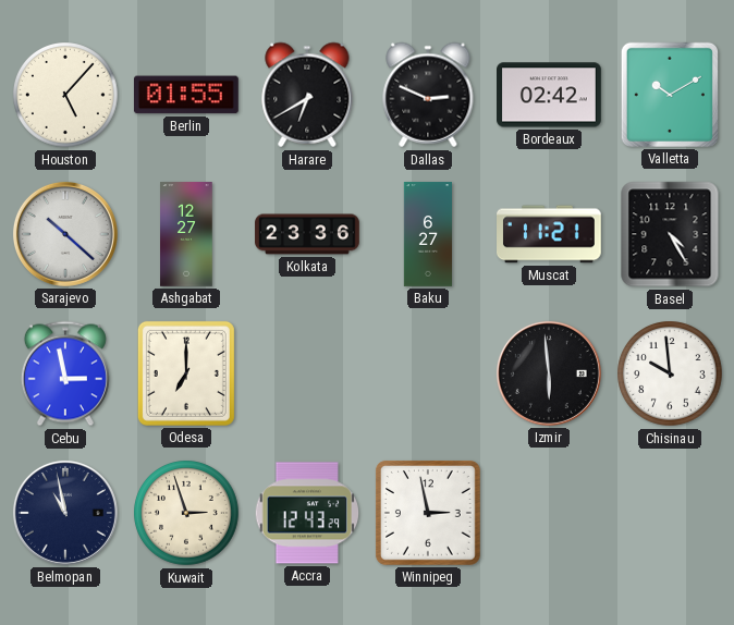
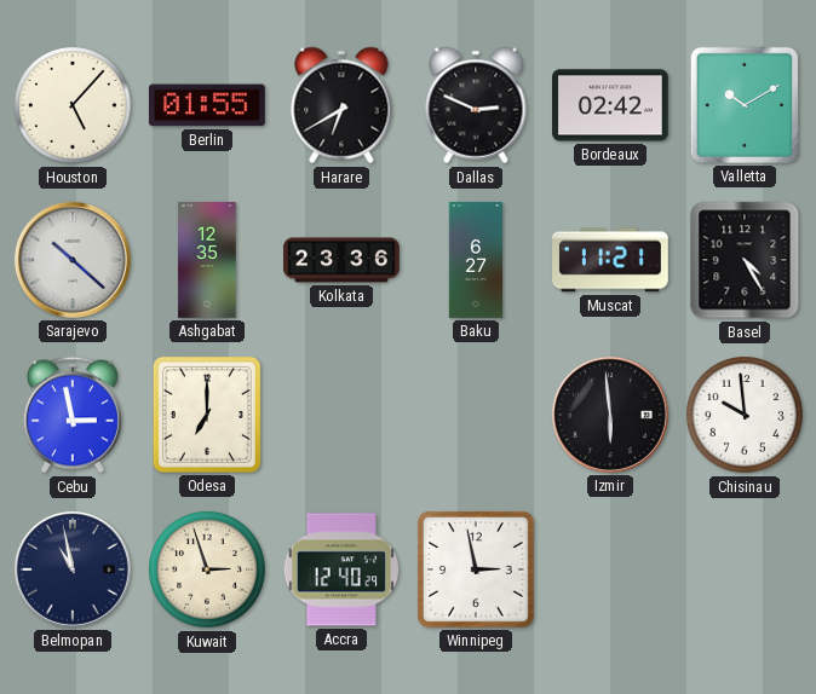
Ashgabat: 12:27 -> 12:35 (207, 260)
Accra: 12:43 -> 12:40 (341, 569)
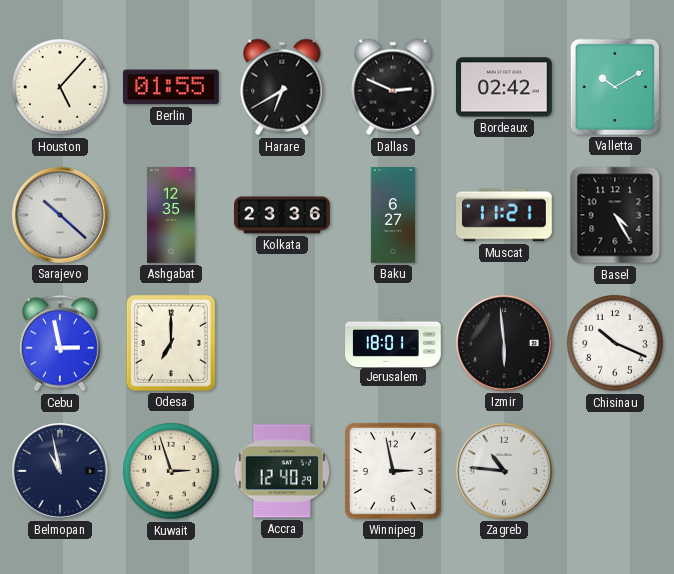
Jerusalem: none -> 18:01 (393, 342)
Chisinau: 9:59 -> 10:19 (616, 344)
Zagreb: none -> 10:46 (504, 471)
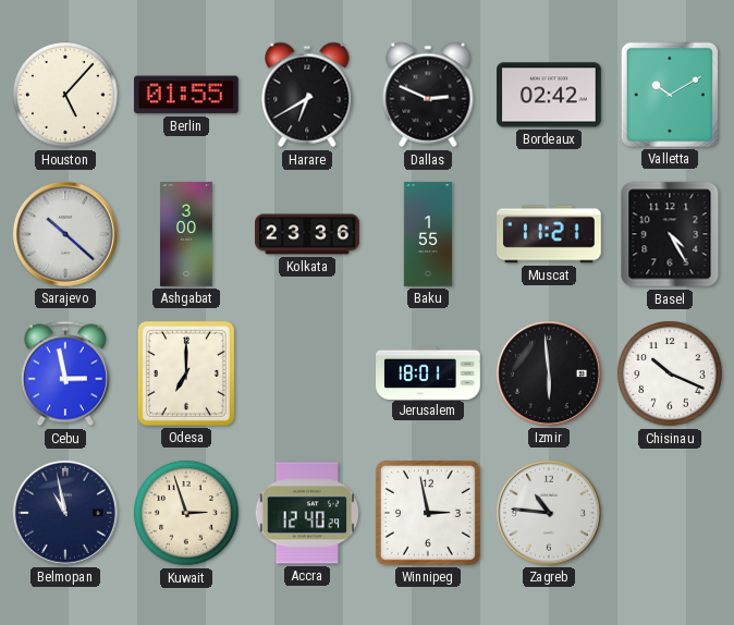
Ashgabat: 12:35 -> 3:00 (186, 234)
Baku: 6:27 -> 1:55 (427, 234)
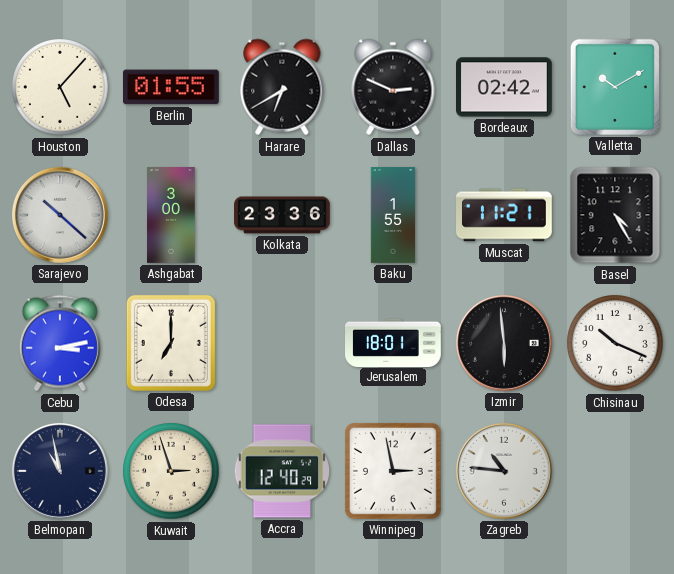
Cebu: 2:58 -> 3:13 (60, 343)
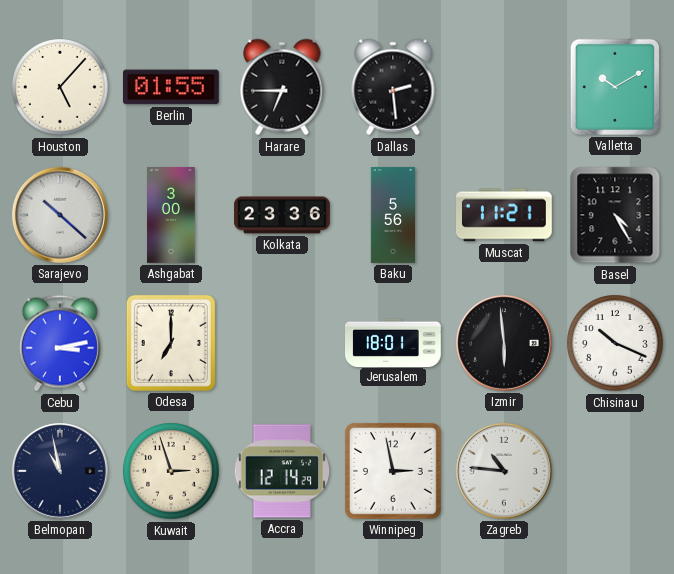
Harare: 6:40 -> 6:45 (282, 87)
Dallas: 2:49 -> 2:29 (393, 87)
Bordeaux: 02:42 -> none (505, 87)
Baku: 1:55 -> 5:56 (392, 215)
Accra: 12:40 -> 12:14 (282, 471)
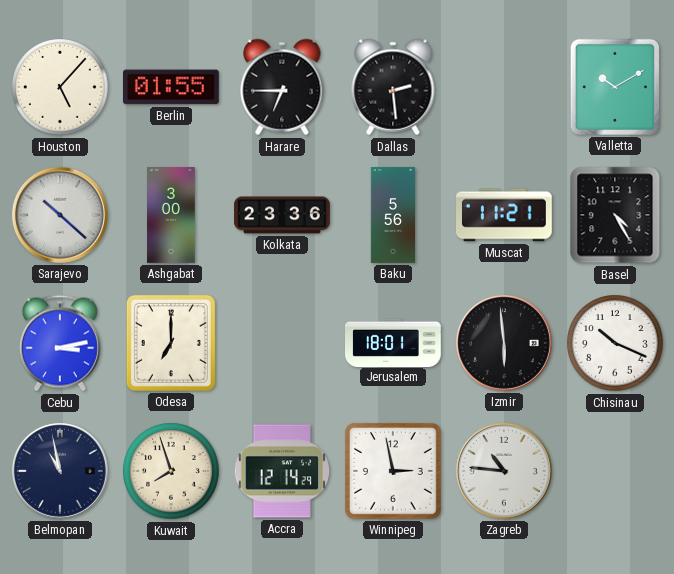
Kuwait: 2:57 -> 7:57 (172, 472)
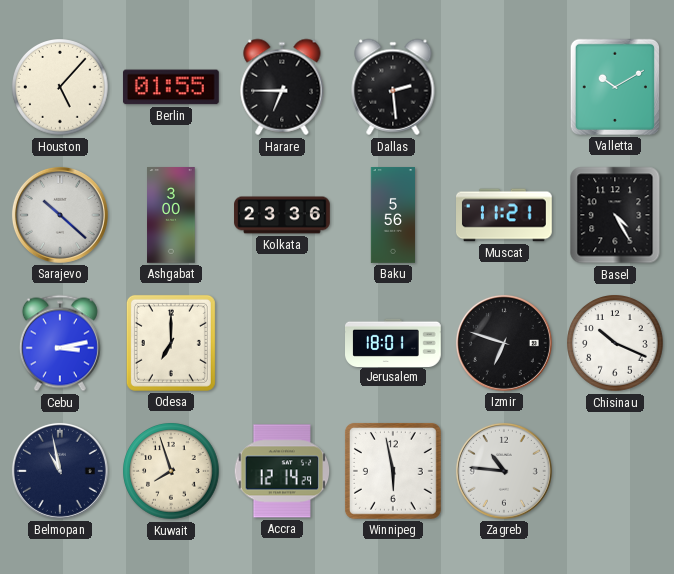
Izmir: 5:59 -> 6:48 (504, 343)
Winnipeg: 2:58 -> 5:58 (393, 471)
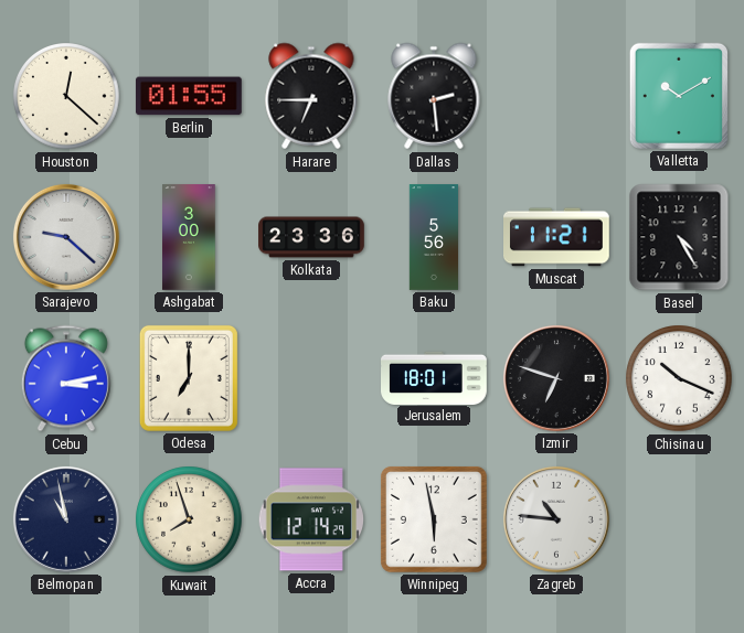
Houston: 5:07 -> 12:22 (67, 97)
Sarajevo: 10:22 -> 9:22 (66, 237)
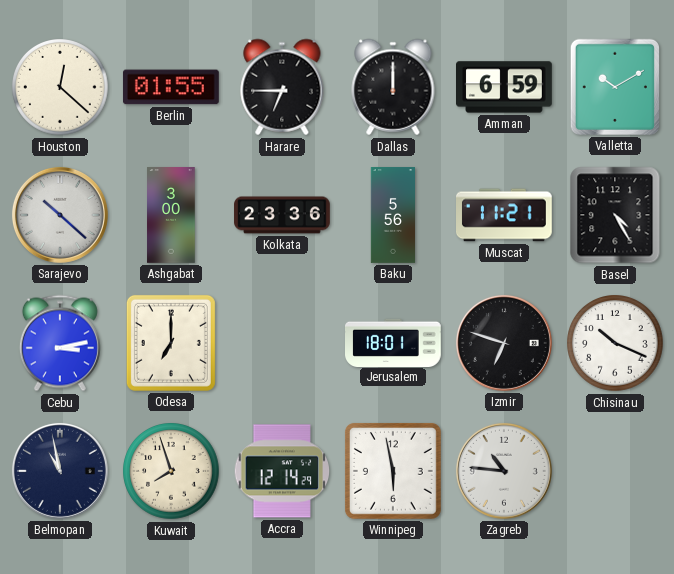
Dallas: 2:29 -> 12:00 (393, 87)
Amman: none -> 6:59 (505, 87)
Sarajevo: 9:22 -> 10:22 (60, 215)
